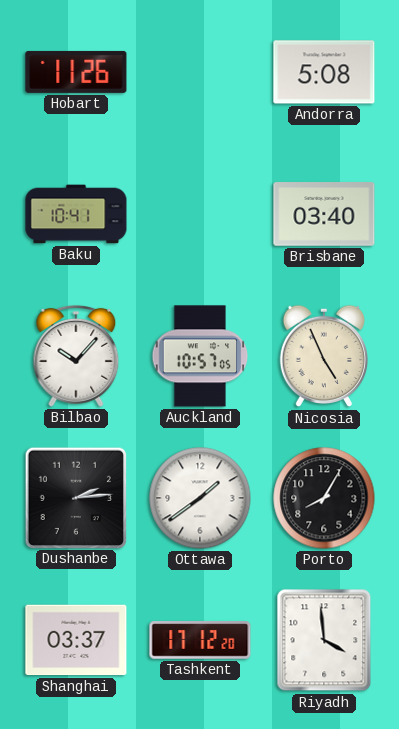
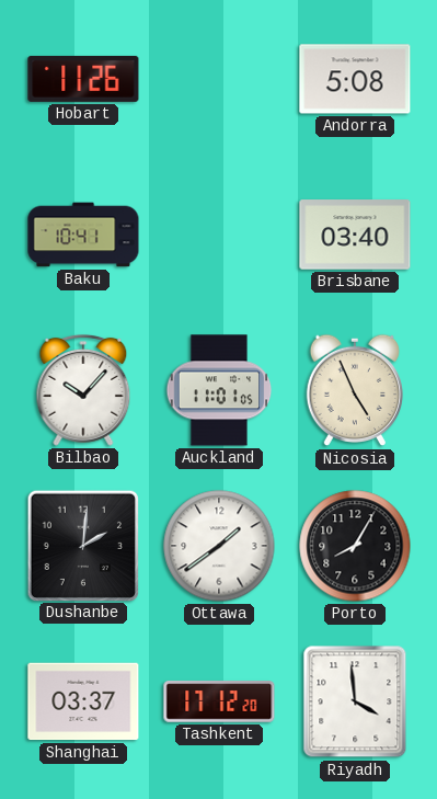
Auckland: 10:57 -> 11:01 (219, 390)
Dushanbe: 2:14 -> 2:01 (82, 545)
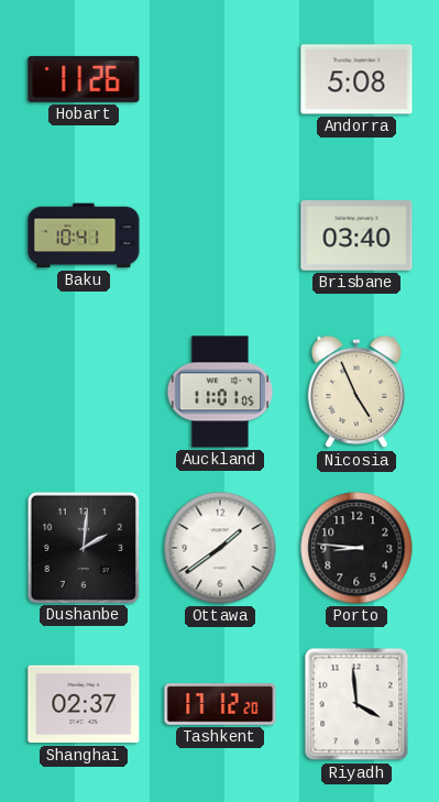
Bilbao: 10:07 -> none (83, 390)
Porto: 8:05 -> 8:46 (356, 548)
Shanghai: 03:37 -> 02:37 (84, 704)
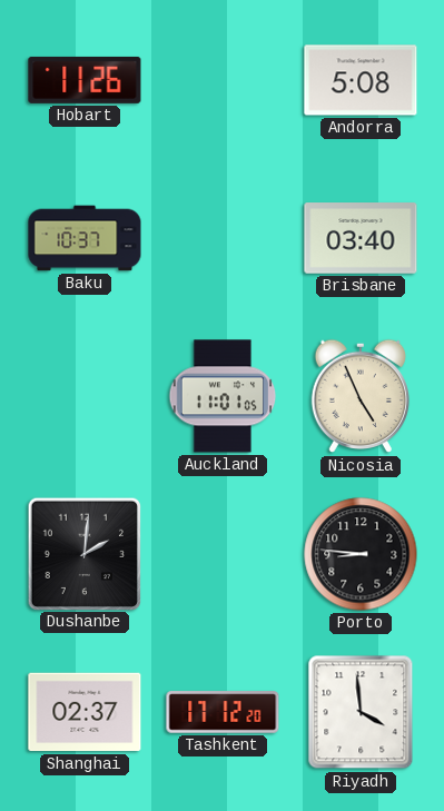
Baku: 10:41 -> 10:37 (85, 238)
Ottawa: 1:39 -> none (220, 548)
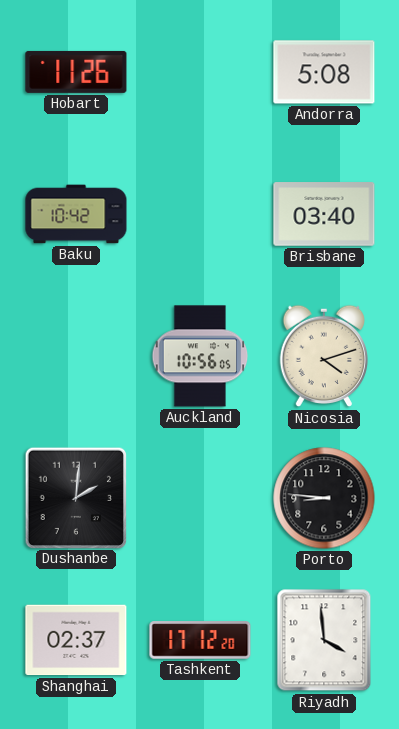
Baku: 10:37 -> 10:42 (76, 214)
Auckland: 11:01 -> 10:56 (200, 356)
Nicosia: 4:56 -> 4:12 (323, 356)
